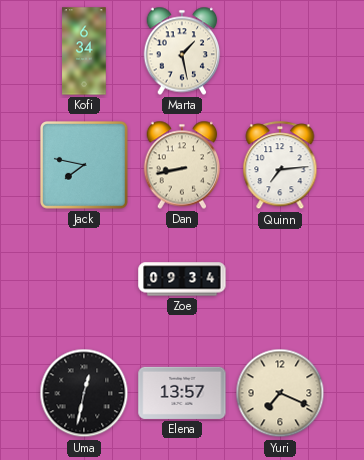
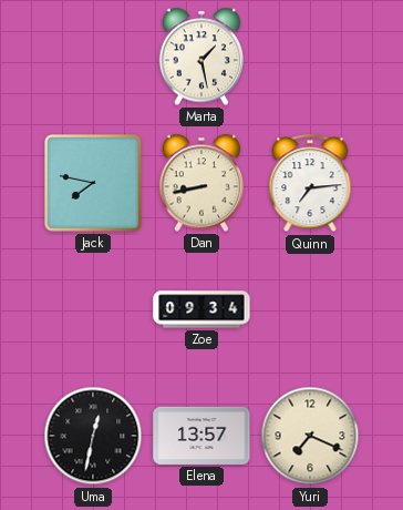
Kofi: 6:34 -> none (84, 51)
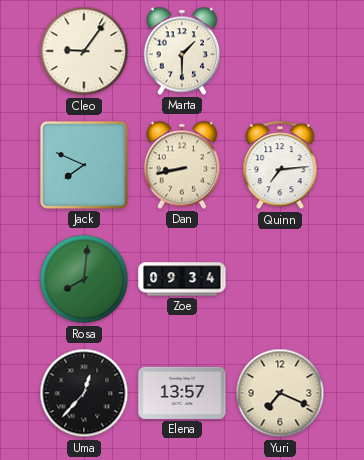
Cleo: none -> 9:06 (84, 51)
Marta: 1:28 -> 1:30 (182, 51)
Jack: 7:47 -> 7:49 (85, 166)
Rosa: none -> 8:01 (84, 279)
Uma: 12:32 -> 12:37 (84, 393)
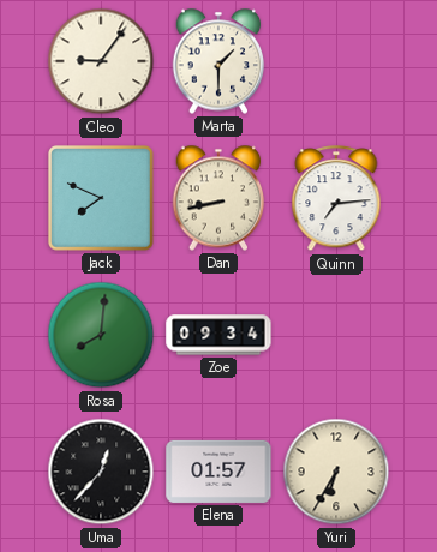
Elena: 13:57 -> 01:57 (218, 472)
Yuri: 7:19 -> 6:35 (336, 472)
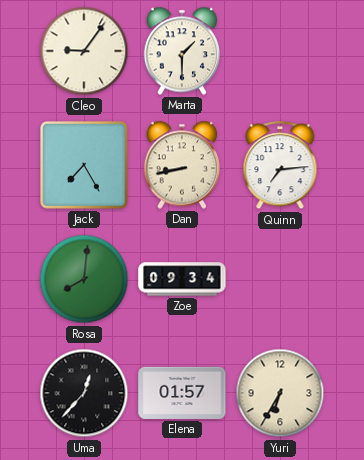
Jack: 7:49 -> 7:25 (85, 166)
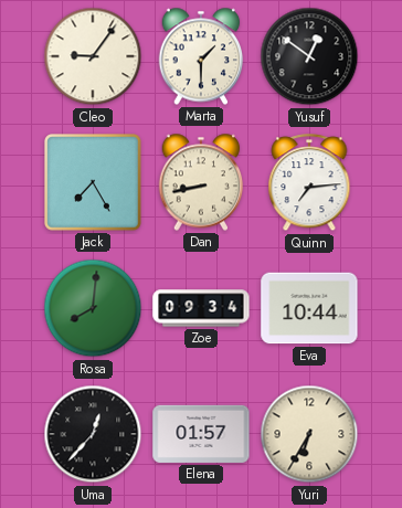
Yusuf: none -> 12:51 (309, 56)
Eva: none -> 10:44 (309, 308)
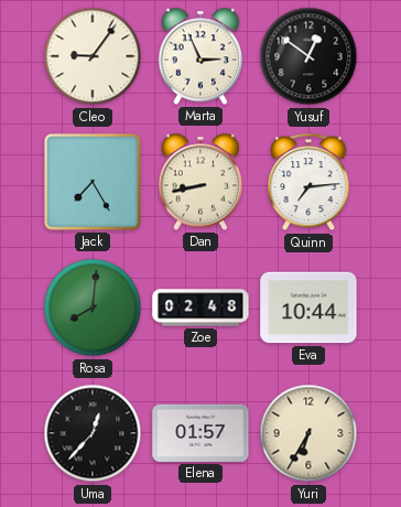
Marta: 1:30 -> 2:56 (201, 56)
Zoe: 09:34 -> 02:48 (201, 308)
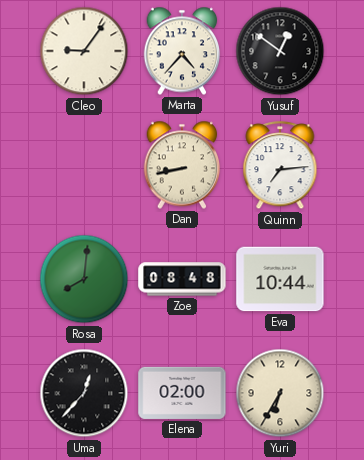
Marta: 2:56 -> 4:37 (182, 51)
Jack: 7:25 -> none (94, 183)
Zoe: 02:48 -> 08:48 (182, 279)
Elena: 01:57 -> 02:00 (182, 393)
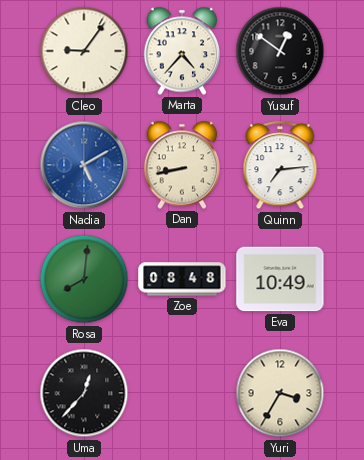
Nadia: none -> 5:10 (84, 165)
Eva: 10:44 -> 10:49 (280, 279)
Elena: 02:00 -> none (182, 393)
Yuri: 6:35 -> 3:35 (280, 393)
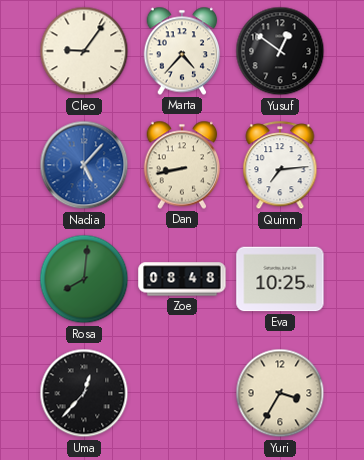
Nadia: 5:10 -> 5:07 (84, 165)
Eva: 10:49 -> 10:25 (280, 279)
